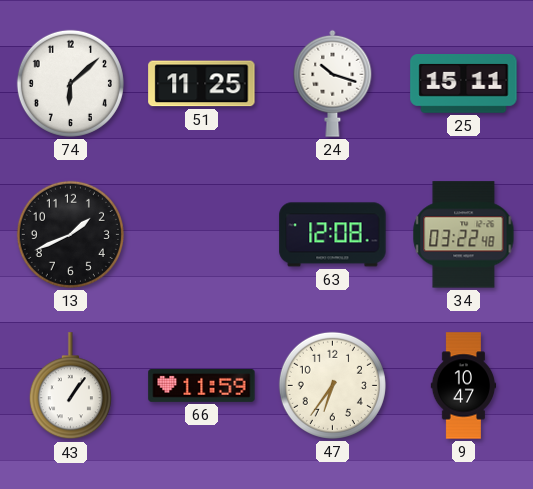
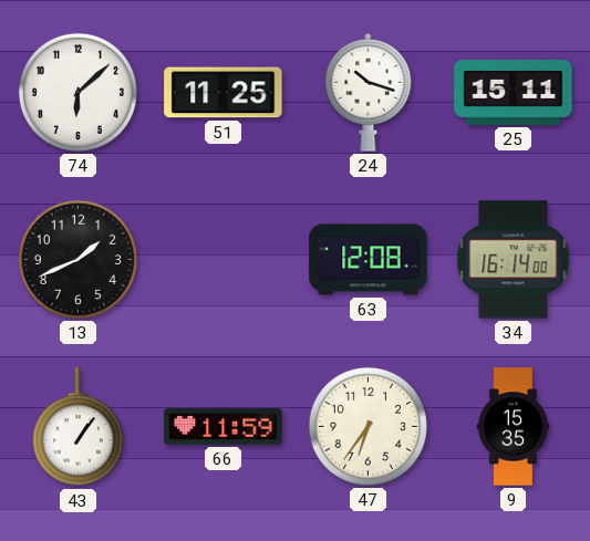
34: 03:22 -> 16:14 (514, 260)
9: 10:47 -> 15:35 (514, 427)
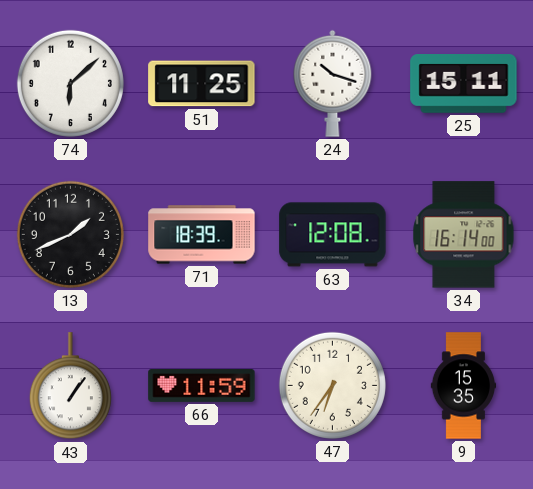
71: none -> 18:39 (202, 235)
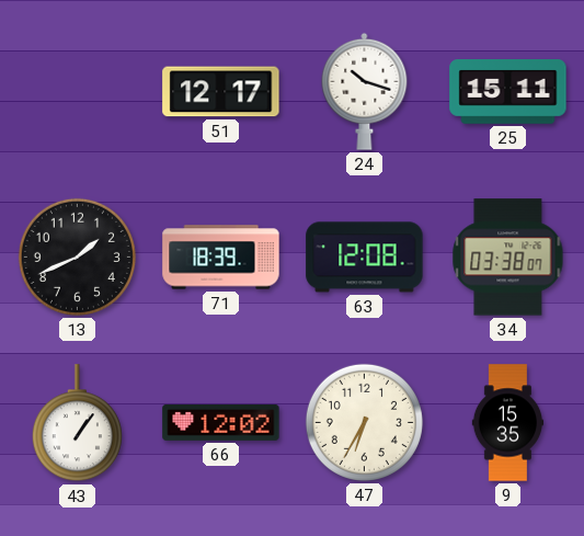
74: 6:08 -> none (70, 83)
51: 11:25 -> 12:17 (221, 92)
34: 16:14 -> 03:38 (508, 258)
66: 11:59 -> 12:02 (221, 422)
47: 6:36 -> 6:35 (364, 422)
